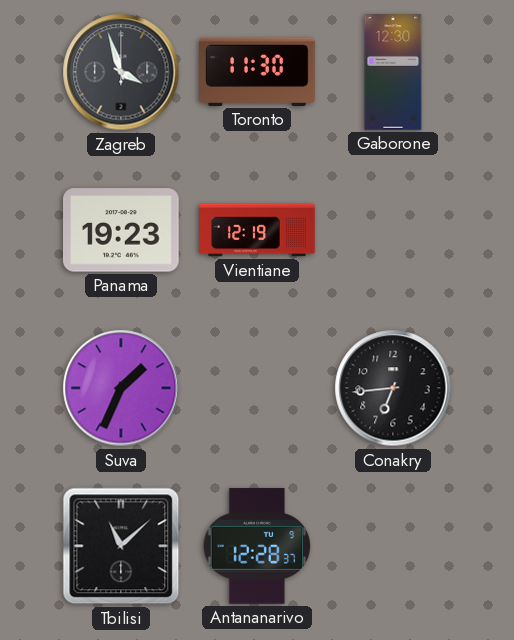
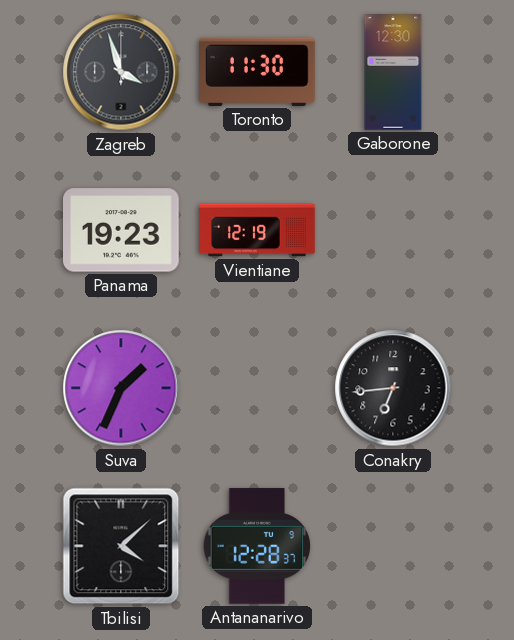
Tbilisi: 11:08 -> 4:08 (121, 546)
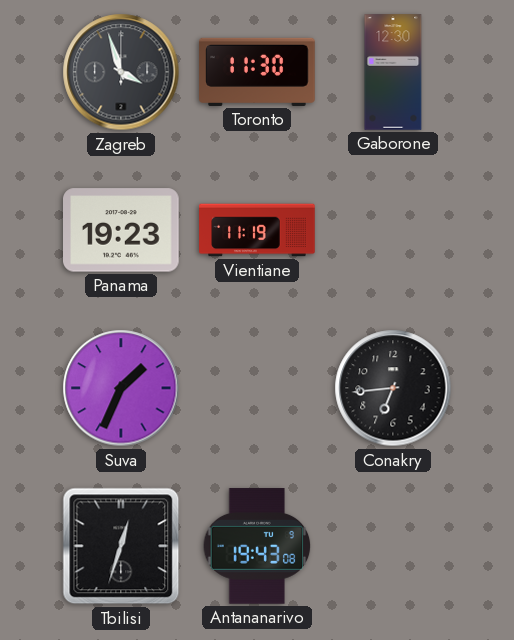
Vientiane: 12:19 -> 11:19 (257, 230)
Tbilisi: 4:08 -> 12:33 (121, 546)
Antananarivo: 12:28 -> 19:43 (257, 546)
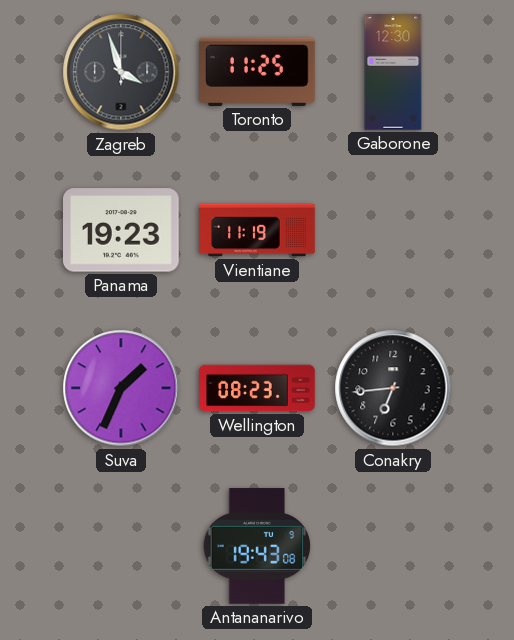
Toronto: 11:30 -> 11:25 (257, 72)
Wellington: none -> 08:23 (257, 388)
Tbilisi: 12:33 -> none (121, 546)
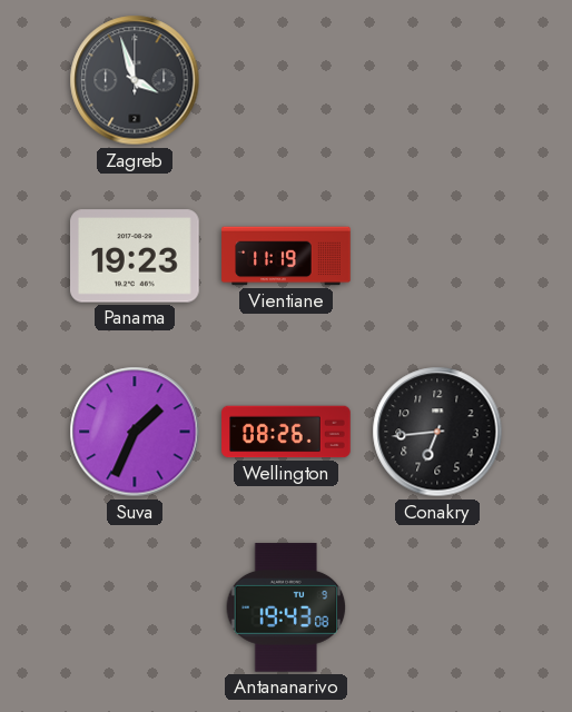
Toronto: 11:25 -> none (257, 72)
Gaborone: 12:30 -> none (393, 72)
Wellington: 08:23 -> 08:26 (286, 432)
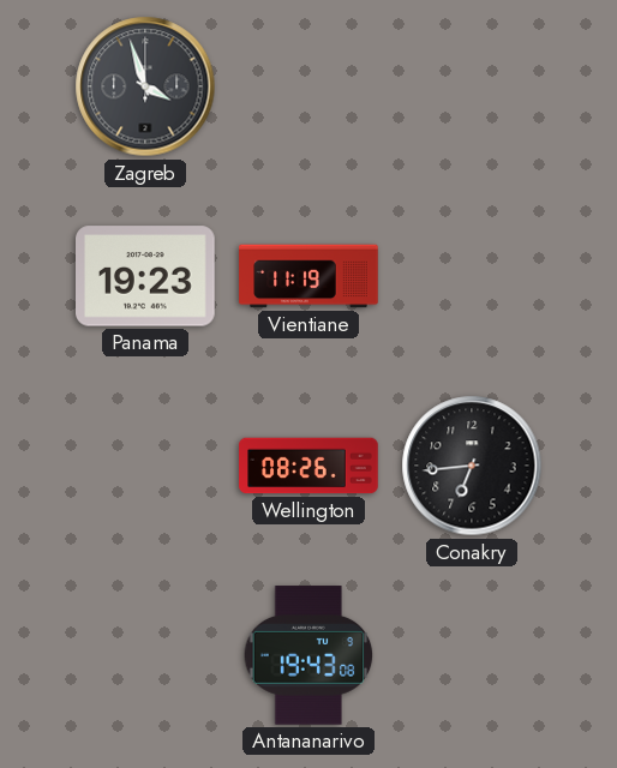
Suva: 1:34 -> none (135, 432)
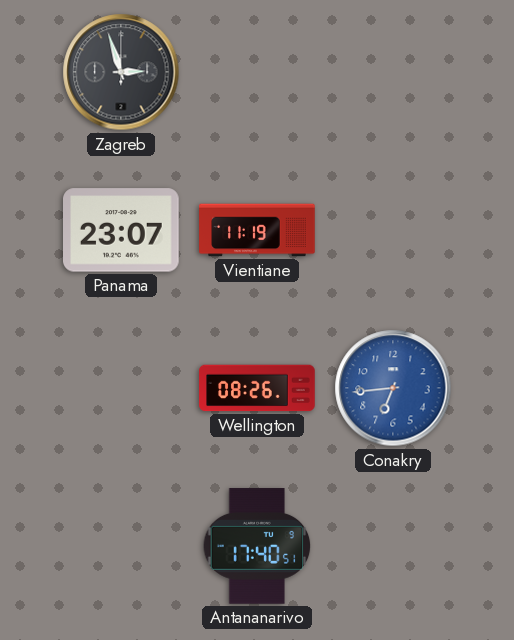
Zagreb: 3:57 -> 2:57 (121, 72)
Panama: 19:23 -> 23:07 (121, 230)
Conakry dial: black -> blue (393, 388)
Antananarivo: 19:43 -> 17:40 (257, 546)
